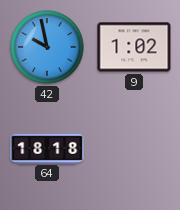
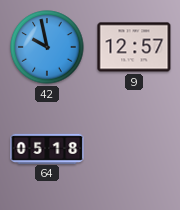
9: 1:02 -> 12:57 (134, 47)
64: 18:18 -> 05:18 (47, 148)
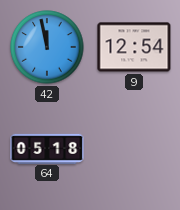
42: 9:58 -> 11:58 (47, 47)
9: 12:57 -> 12:54 (134, 47)
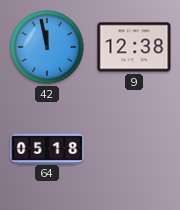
9: 12:54 -> 12:38 (134, 47)
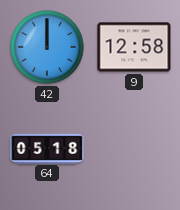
42: 11:58 -> 12:00 (47, 47)
9: 12:38 -> 12:58 (134, 47)
